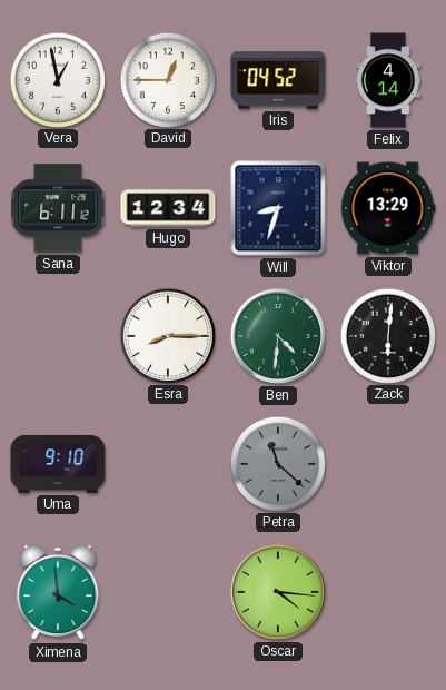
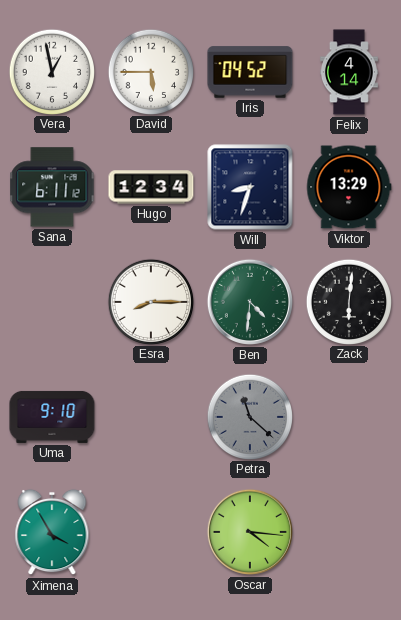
David: 12:45 -> 5:45 (150, 71)
Ximena: 3:59 -> 3:55 (52, 532)
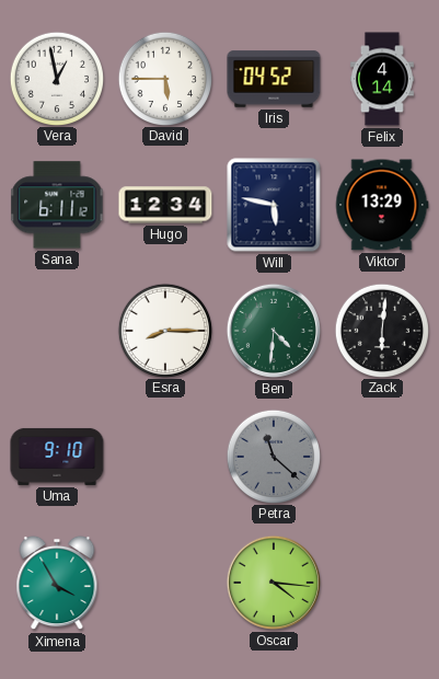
Will: 8:33 -> 5:47 (274, 205)
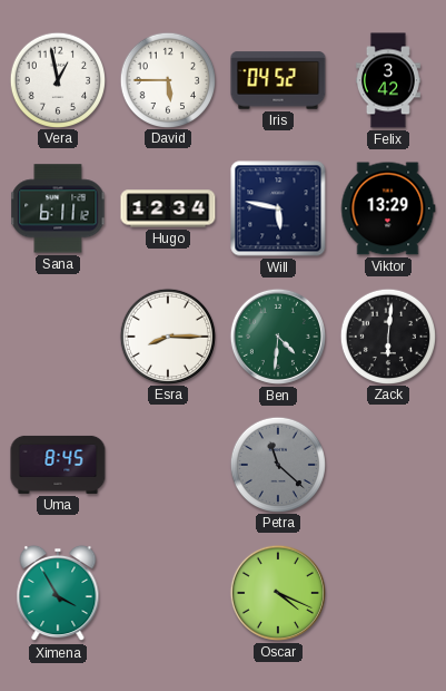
Felix: 4:14 -> 3:42 (388, 80)
Uma: 9:10 -> 8:45 (58, 465)
Oscar: 4:16 -> 4:19 (278, 593)
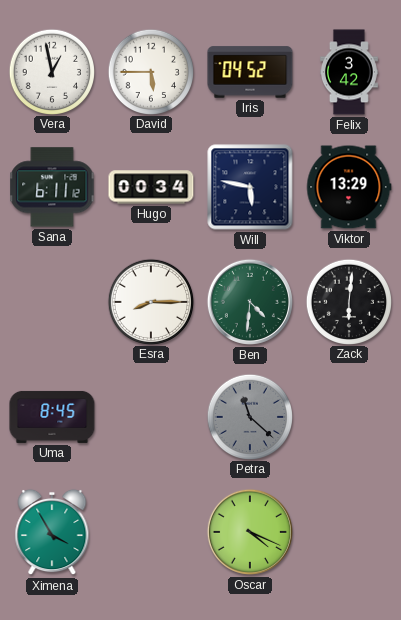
Hugo: 12:34 -> 00:34 (151, 187)
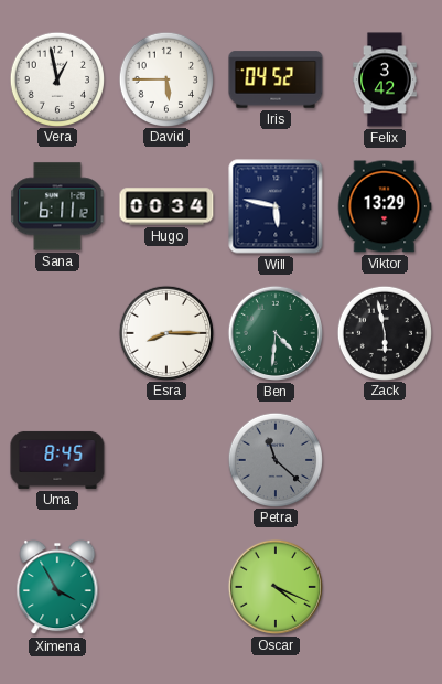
Zack: 6:01 -> 5:58 (384, 332)
